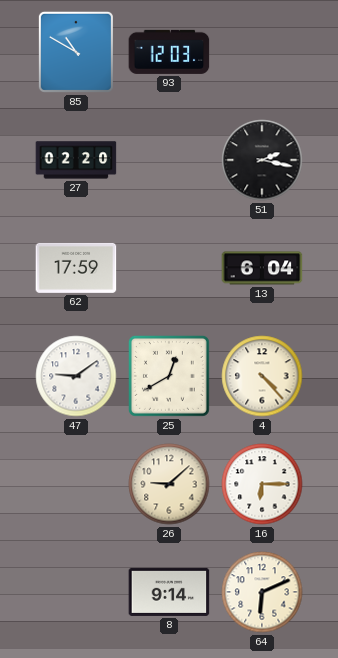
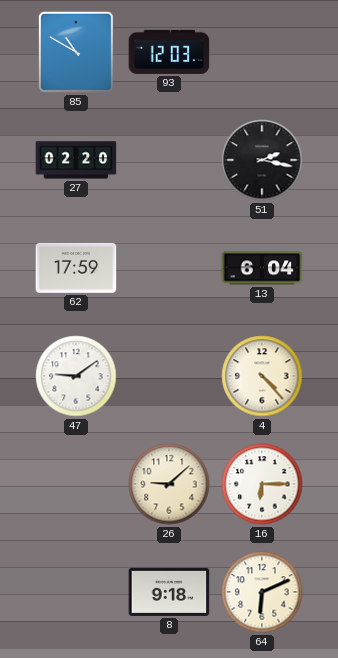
25: 12:40 -> none (169, 376)
8: 9:14 -> 9:18 (169, 592)
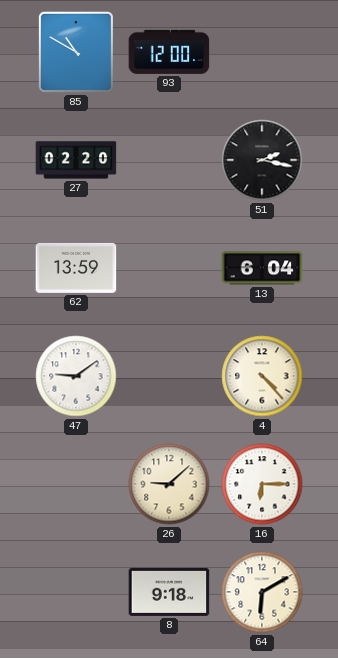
93: 12:03 -> 12:00 (169, 52)
62: 17:59 -> 13:59 (76, 268)
64: 6:11 -> 6:10 (262, 592)
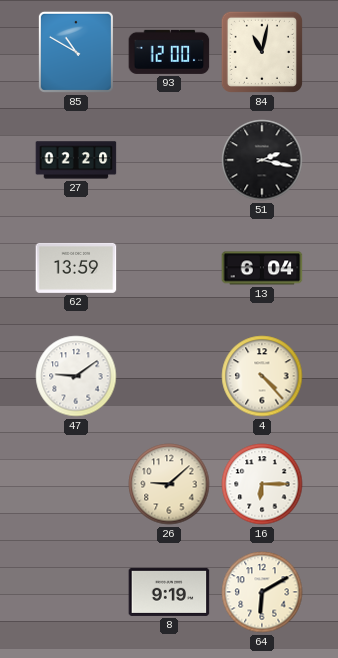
84: none -> 11:02 (262, 52)
8: 9:18 -> 9:19 (169, 592)
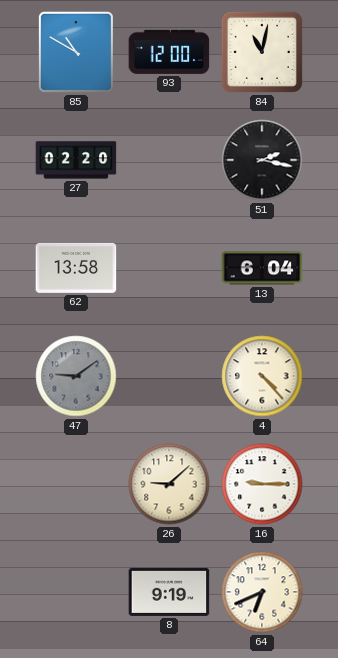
62: 13:59 -> 13:58 (76, 268)
47 dial: white -> grey (76, 376)
16: 6:15 -> 9:15 (262, 484)
64: 6:10 -> 6:41 (262, 592)
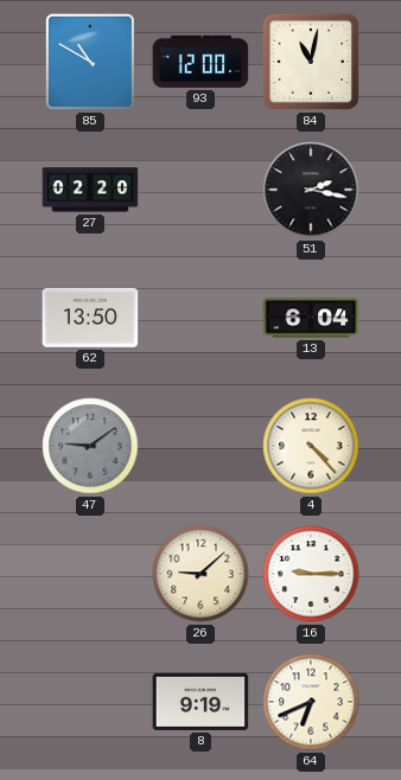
62: 13:58 -> 13:50 (90, 318)
